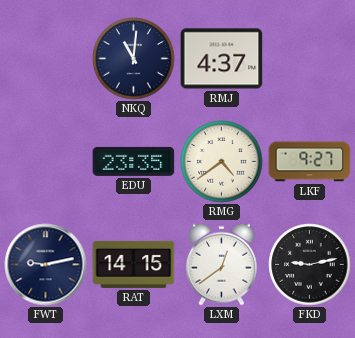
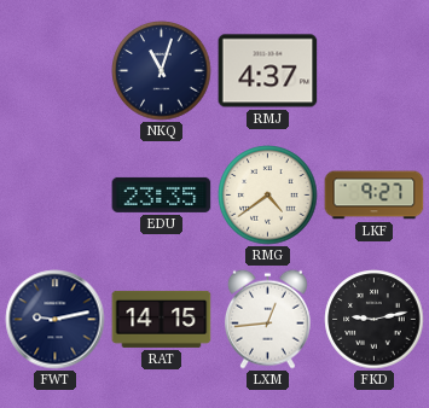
NKQ: 11:01 -> 11:03 (162, 71)
LXM: 12:39 -> 12:44 (267, 319)
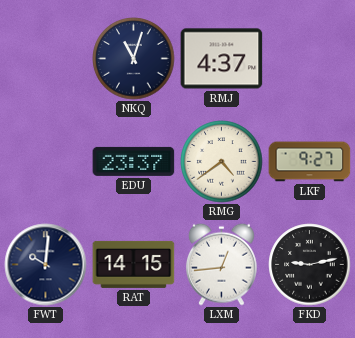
EDU: 23:35 -> 23:37 (134, 161)
FWT: 9:13 -> 10:01 (46, 265)
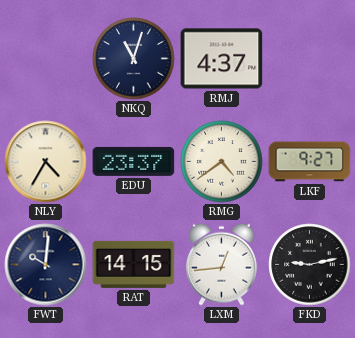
NLY: none -> 4:35 (46, 162)
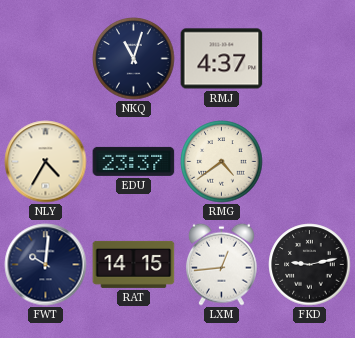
LKF: 9:27 -> none (310, 162)
